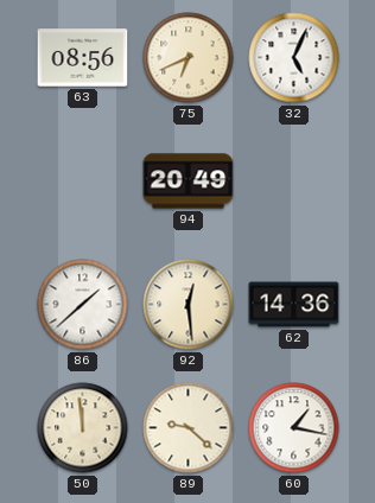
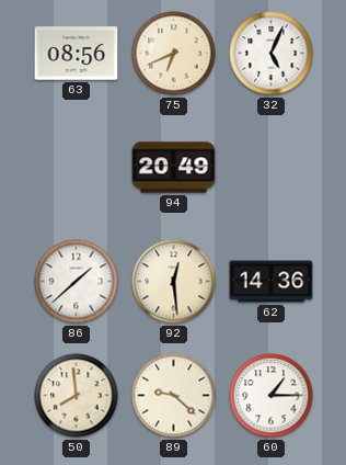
50: 11:59 -> 7:59 (77, 396)
60: 1:17 -> 1:15 (272, 396)
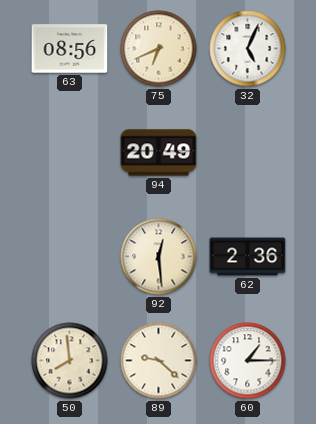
86: 1:38 -> none (77, 282)
62: 14:36 -> 2:36 (248, 257)
